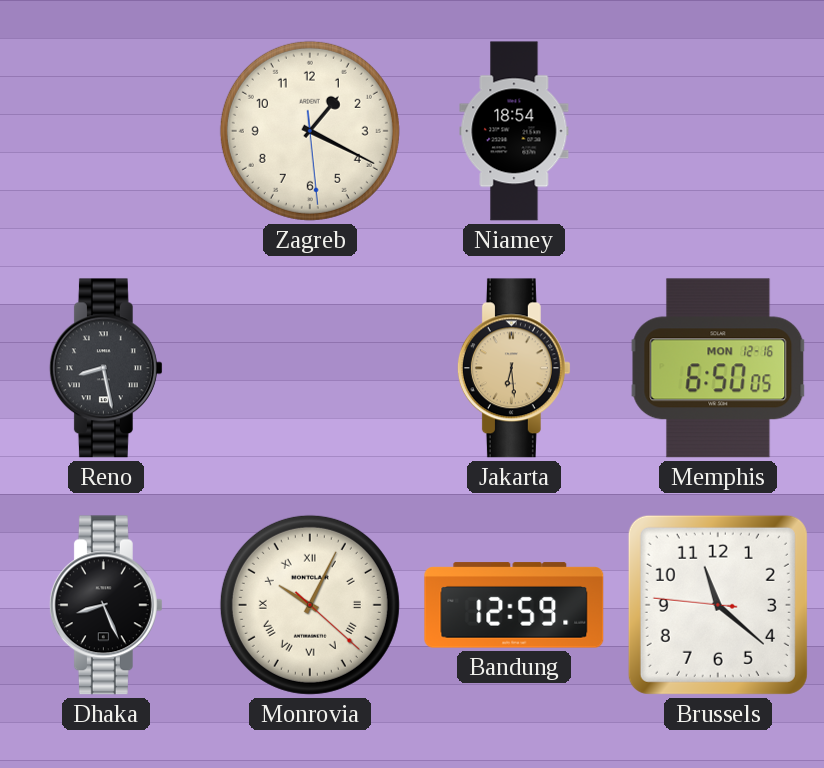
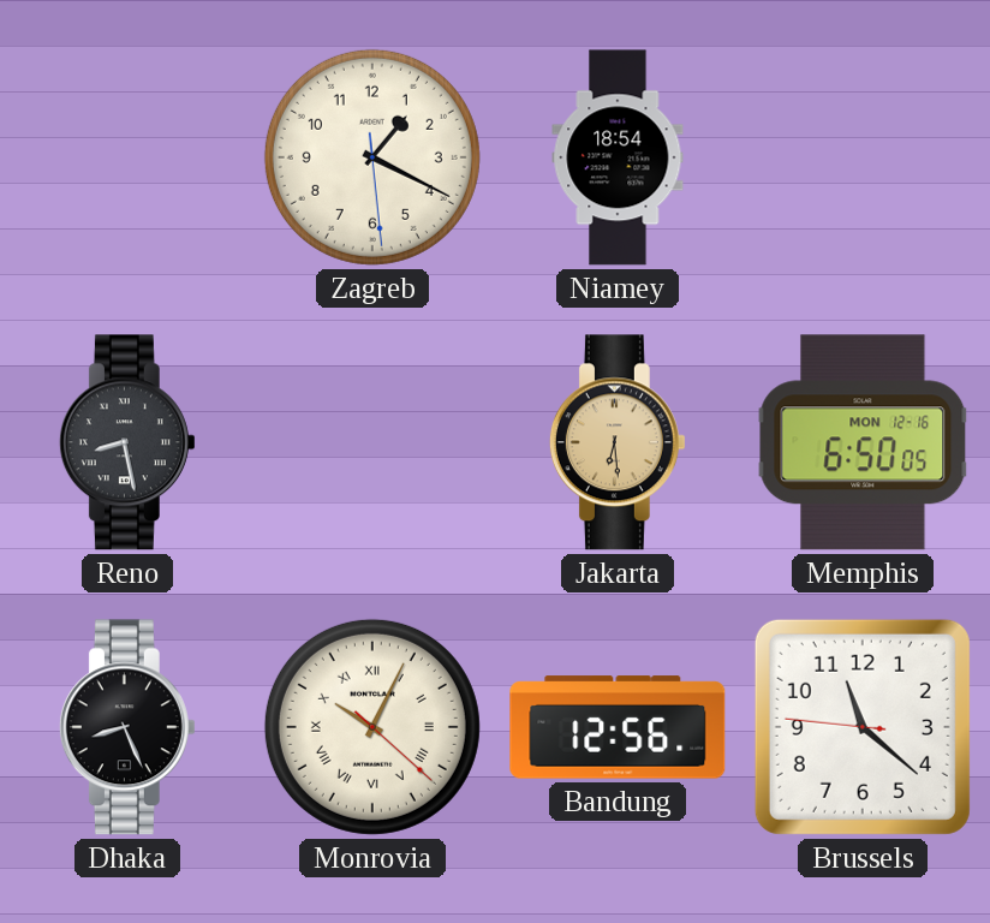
Bandung: 12:59 -> 12:56 (618, 727)
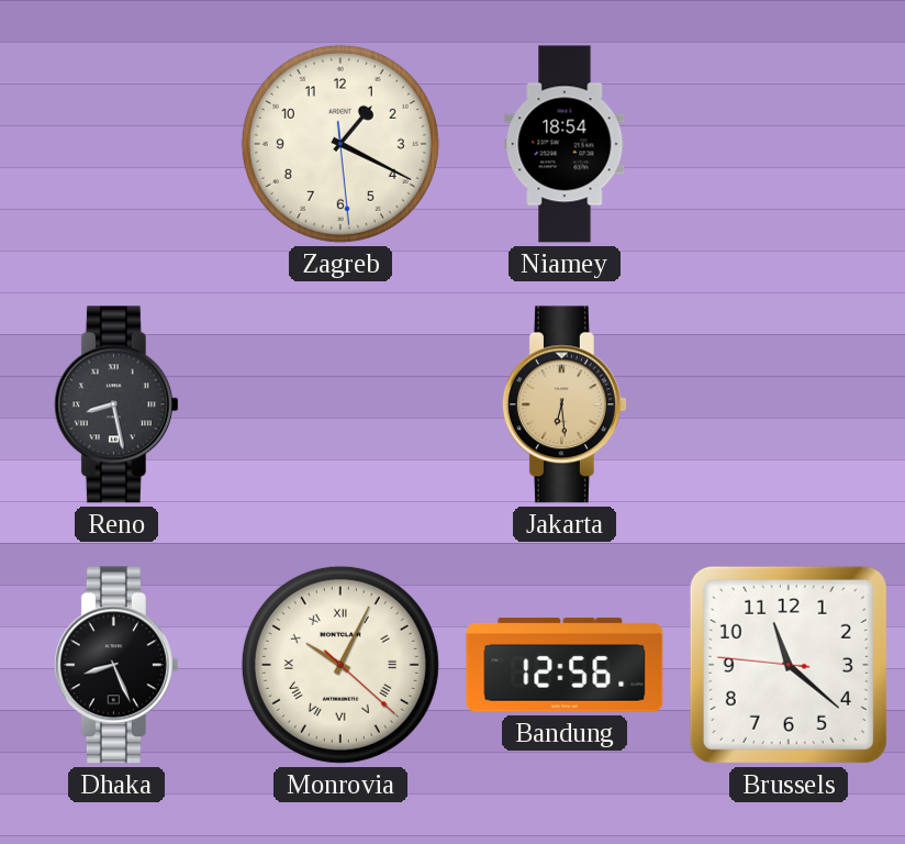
Memphis: 6:50 -> none (863, 442)
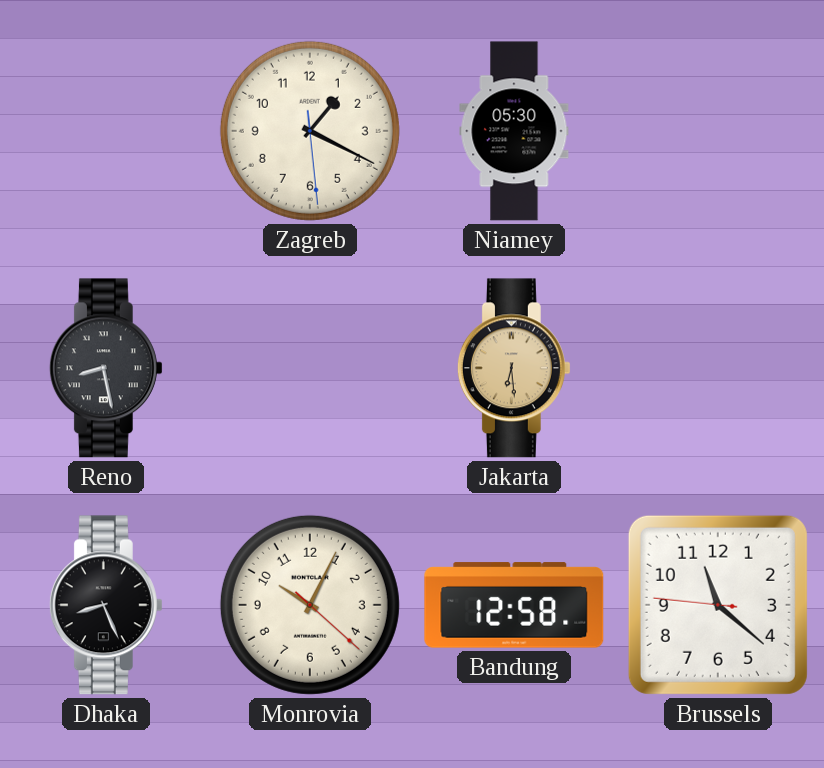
Niamey: 18:54 -> 05:30 (514, 131)
Monrovia numerals: Roman -> Arabic (310, 605)
Bandung: 12:56 -> 12:58 (514, 605)
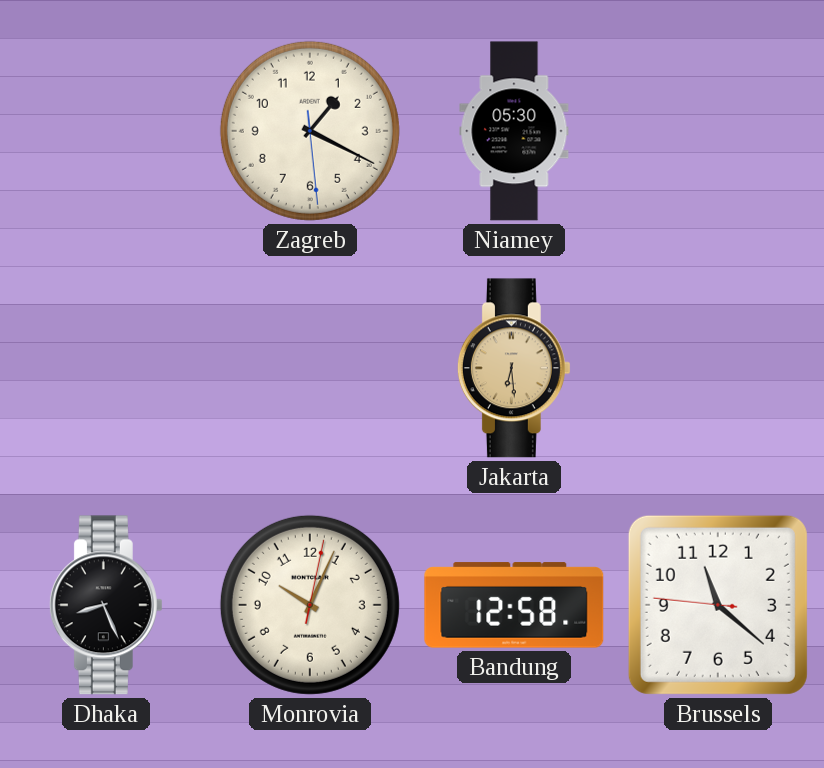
Reno: 8:28 -> none (106, 368)
Monrovia: 10:04:22 -> 10:04:02 (310, 605)
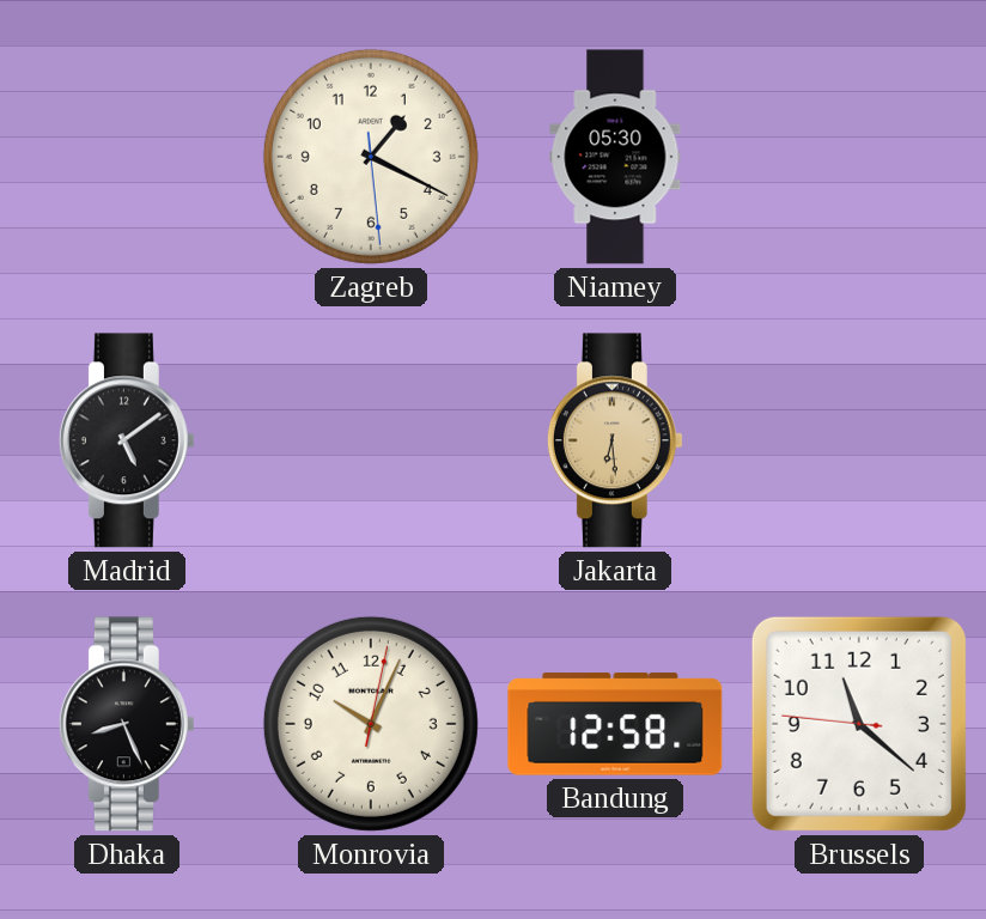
Madrid: none -> 5:09 (127, 440)
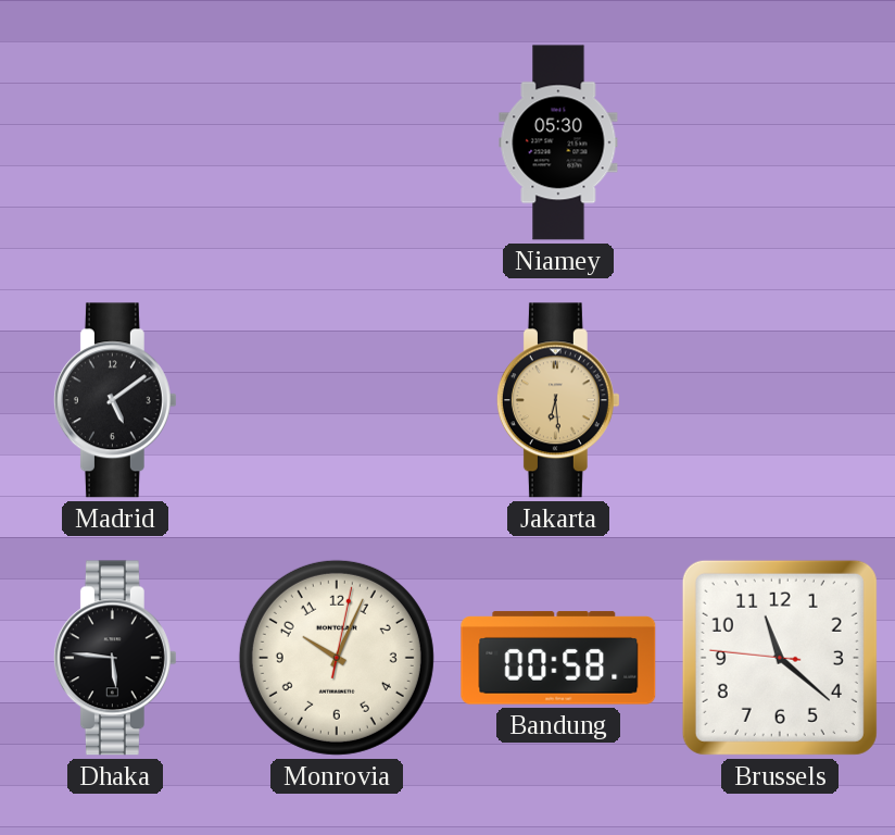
Zagreb: 1:19 -> none (371, 157)
Dhaka: 8:26 -> 5:46 (115, 658)
Bandung: 12:58 -> 00:58 (558, 658)
